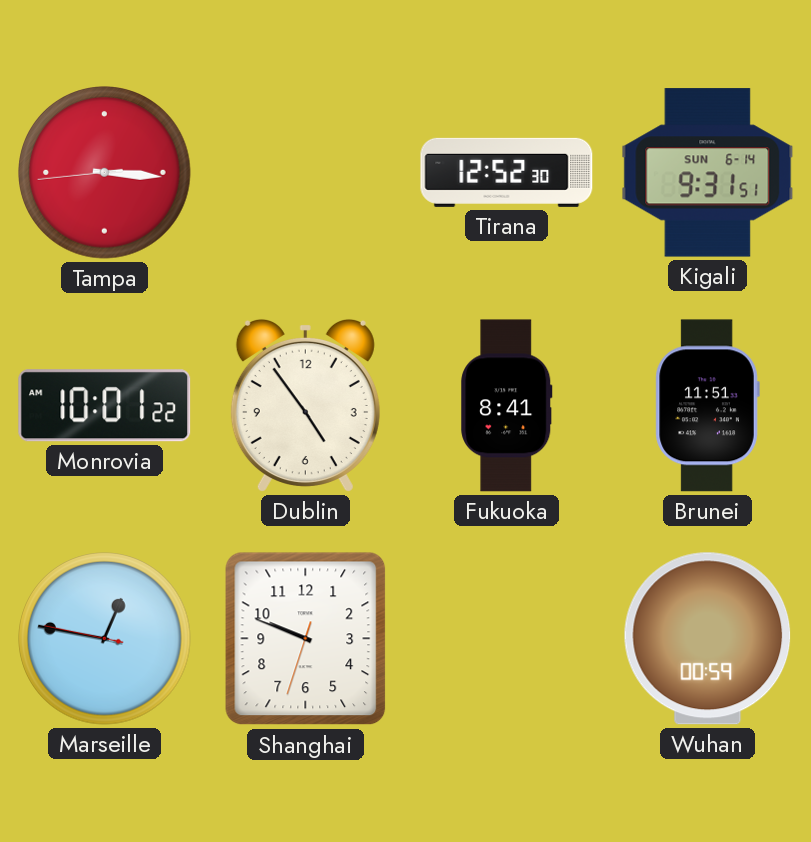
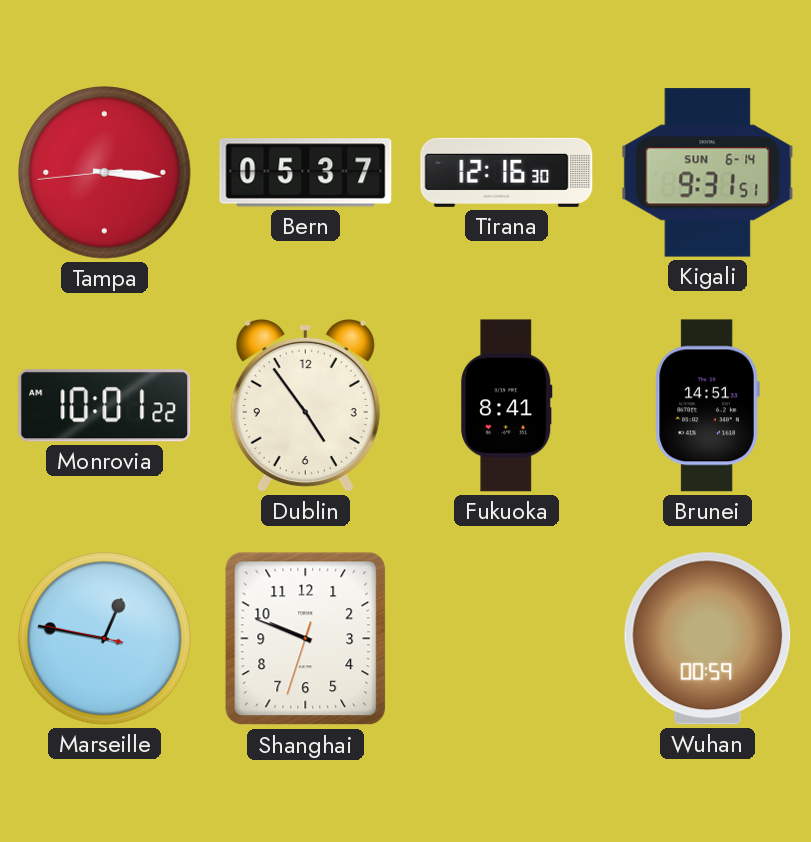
Bern: none -> 05:37 (306, 173)
Tirana: 12:52 -> 12:16 (507, 172)
Brunei: 11:51 -> 14:51 (707, 406)
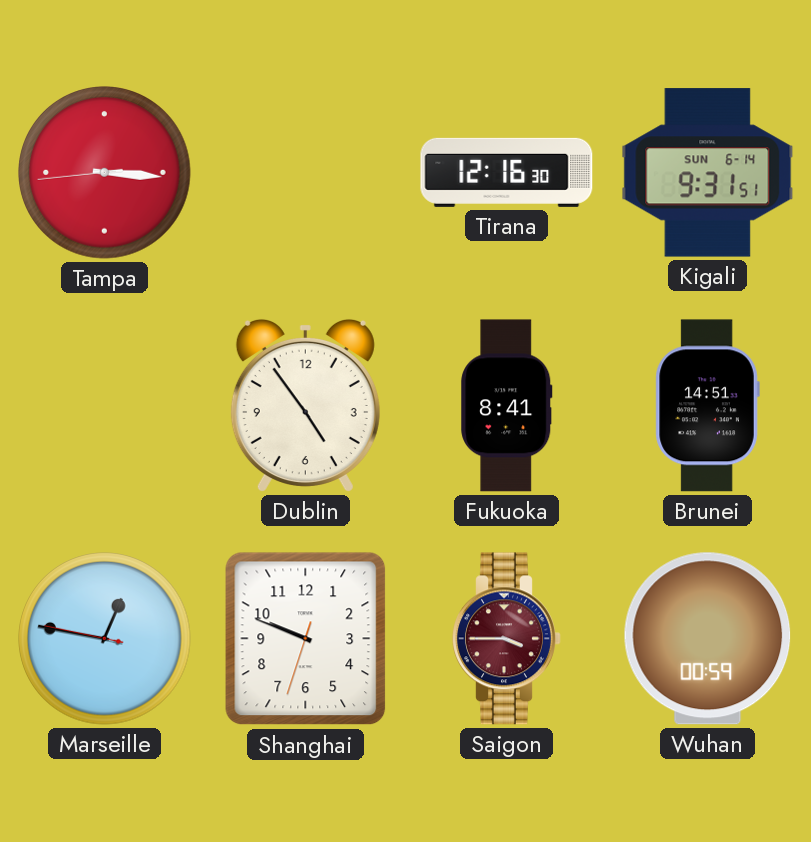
Bern: 05:37 -> none (306, 173)
Monrovia: 10:01 -> none (105, 406)
Saigon: none -> 3:45 (507, 639)
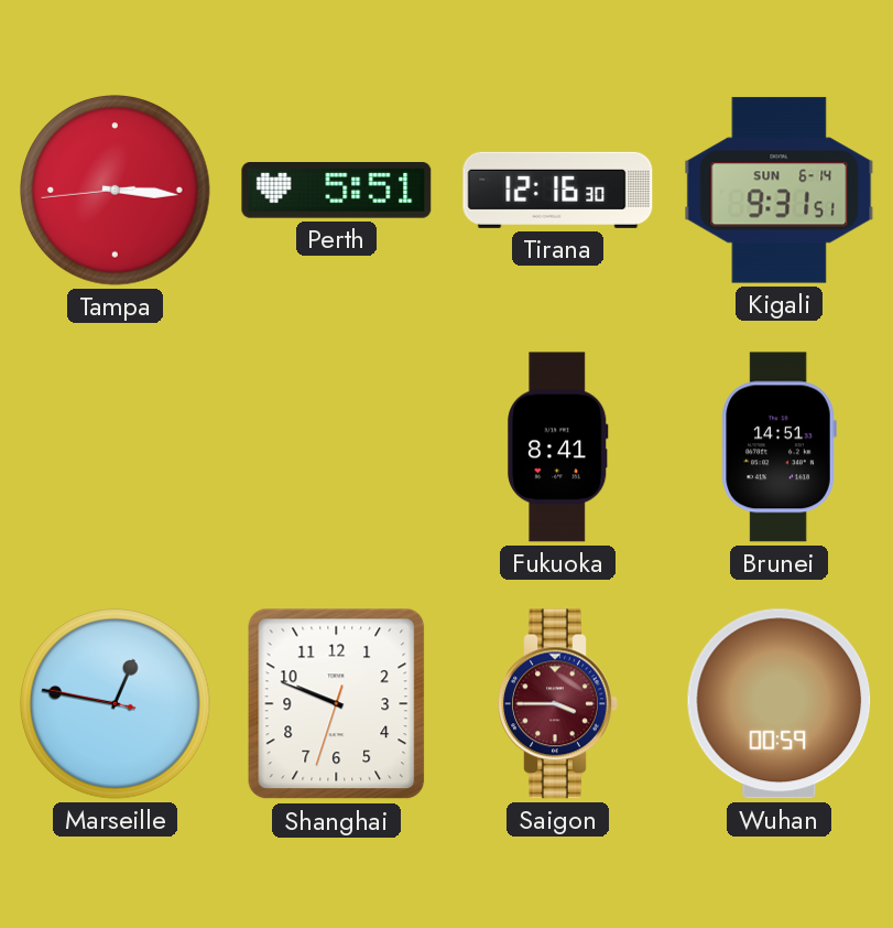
Perth: none -> 5:51 (337, 191)
Dublin: 4:54 -> none (305, 405)
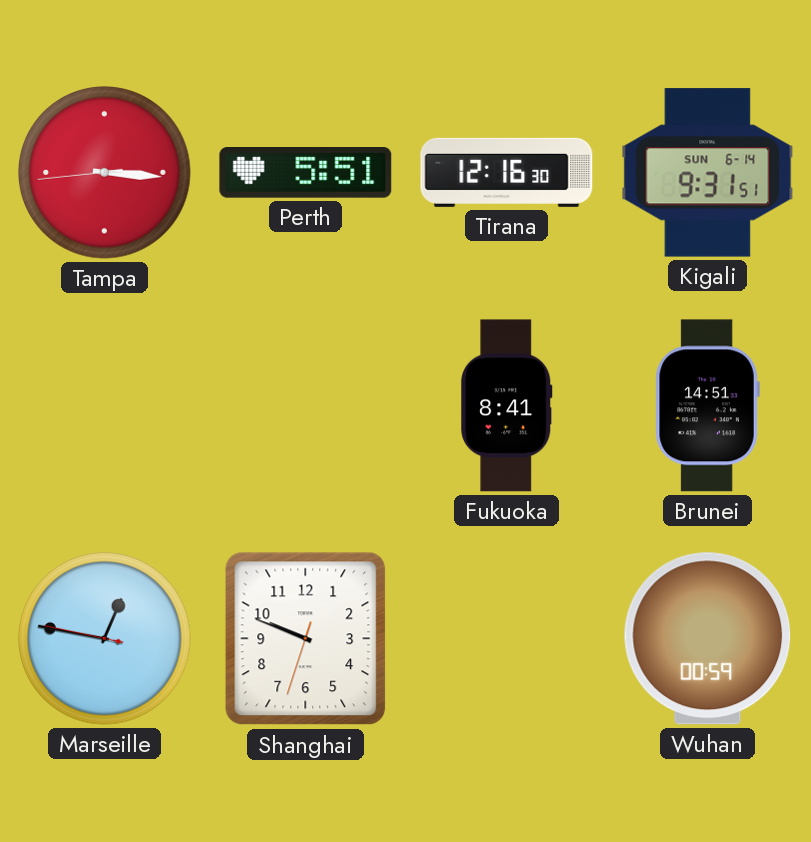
Saigon: 3:45 -> none (558, 704)
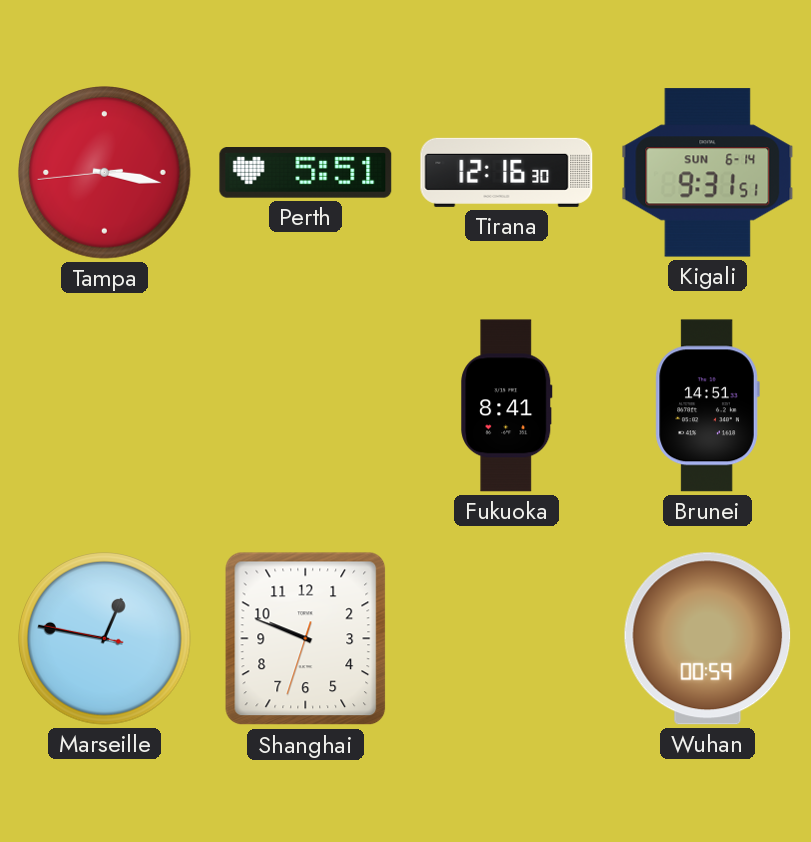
Tampa: 3:15 -> 3:16 (105, 173)
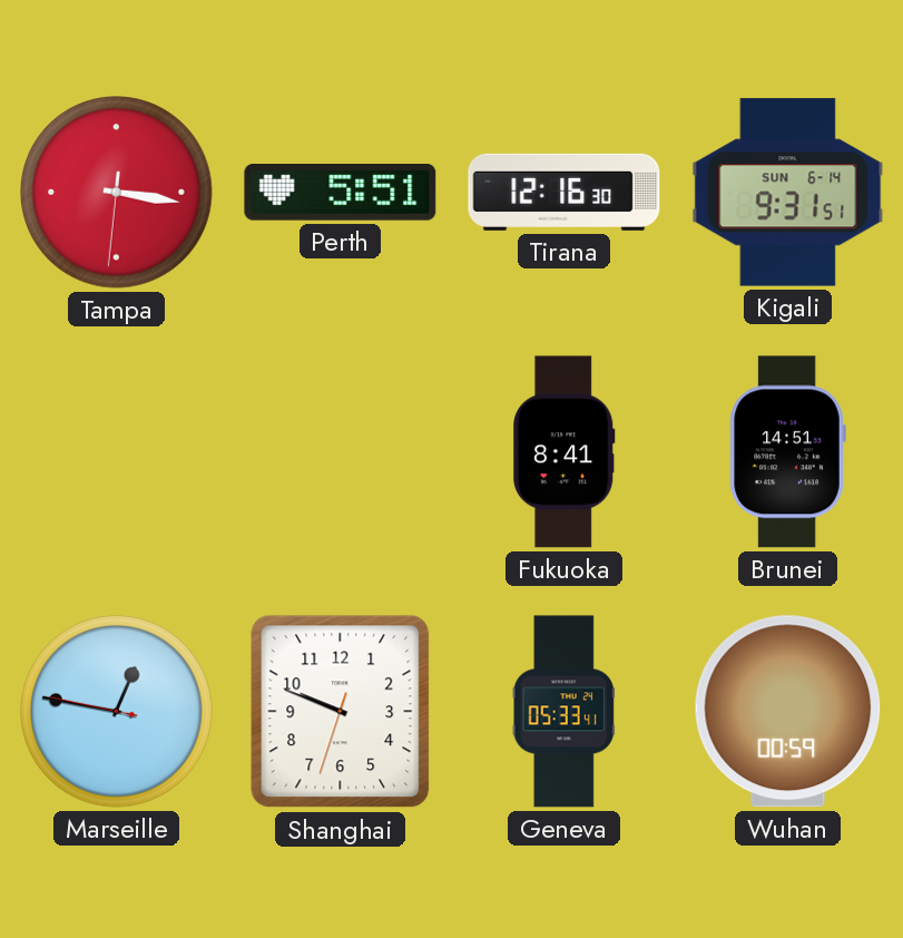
Tampa: 3:16:44 -> 3:16:31 (117, 193)
Geneva: none -> 05:33 (563, 712)
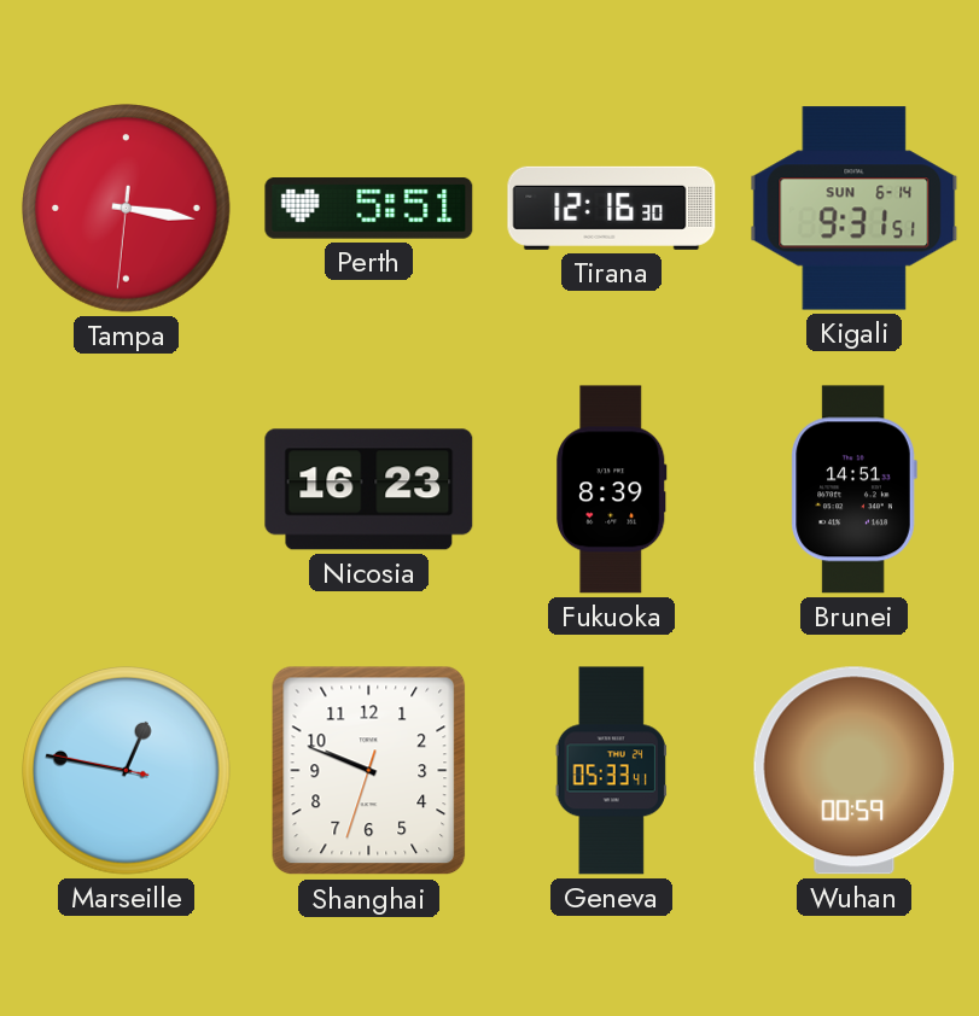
Nicosia: none -> 16:23 (369, 490)
Fukuoka: 8:41 -> 8:39 (612, 490)
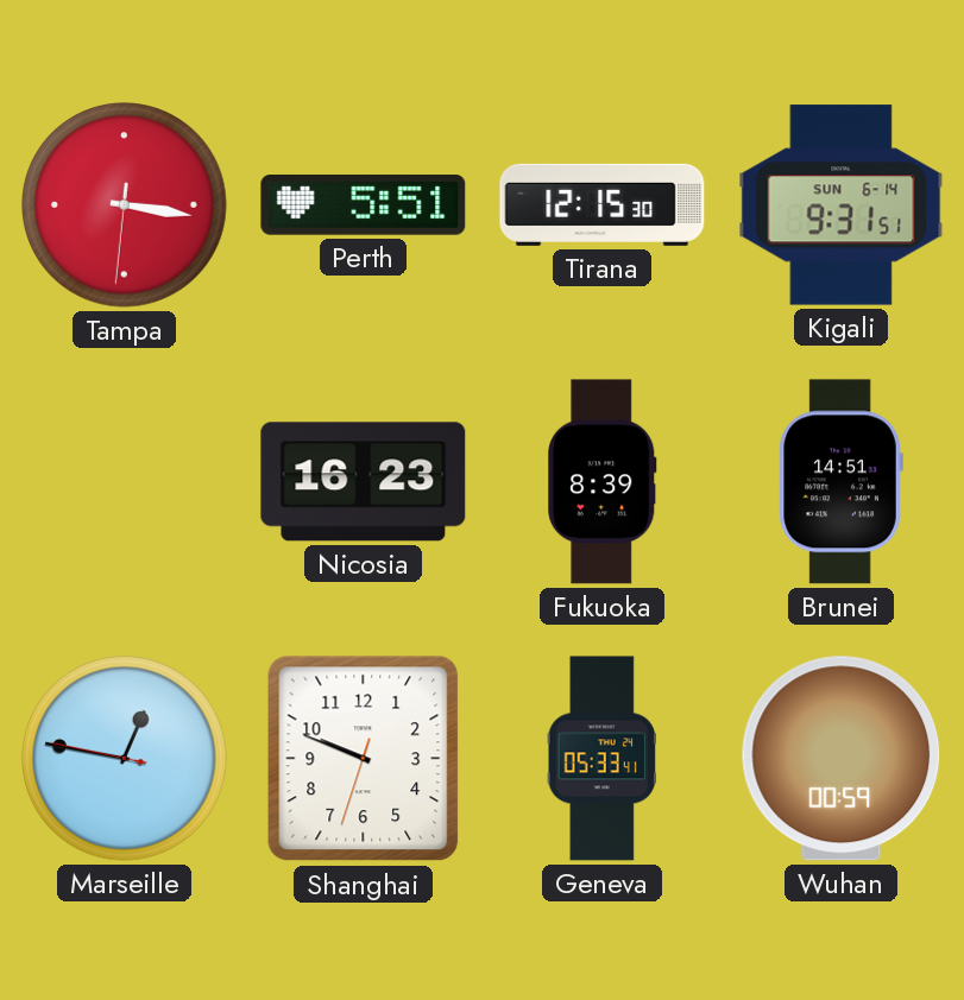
Tirana: 12:16 -> 12:15 (603, 204)
